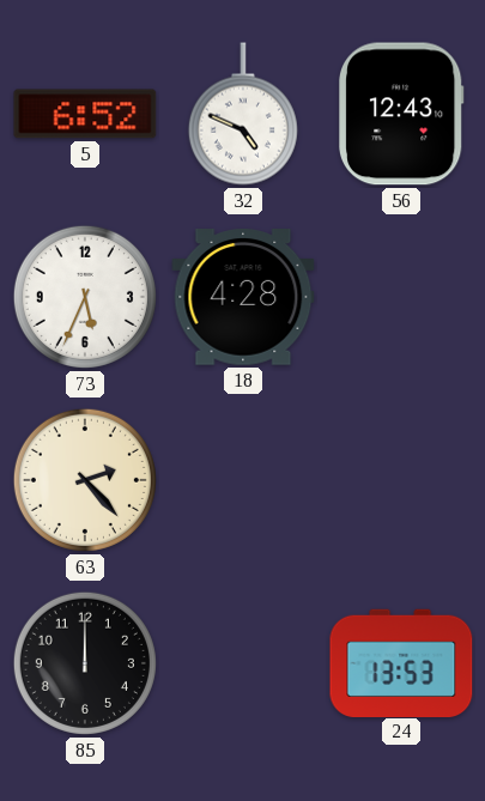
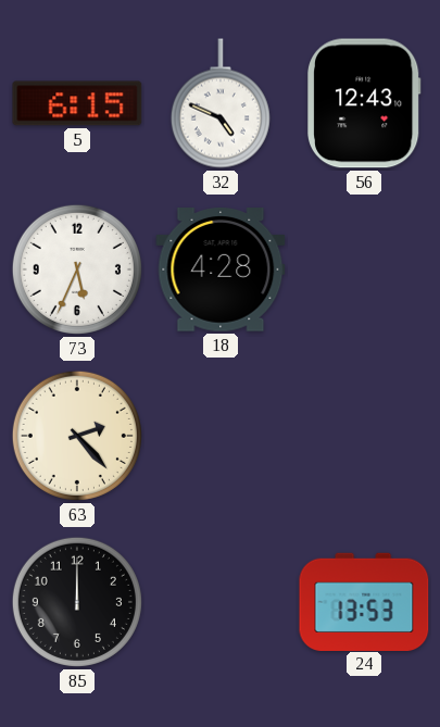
5: 6:52 -> 6:15 (77, 103)
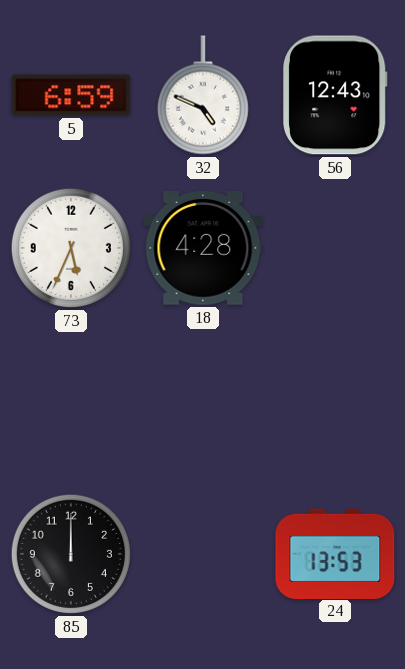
5: 6:15 -> 6:59 (71, 95)
63: 2:23 -> none (77, 436)
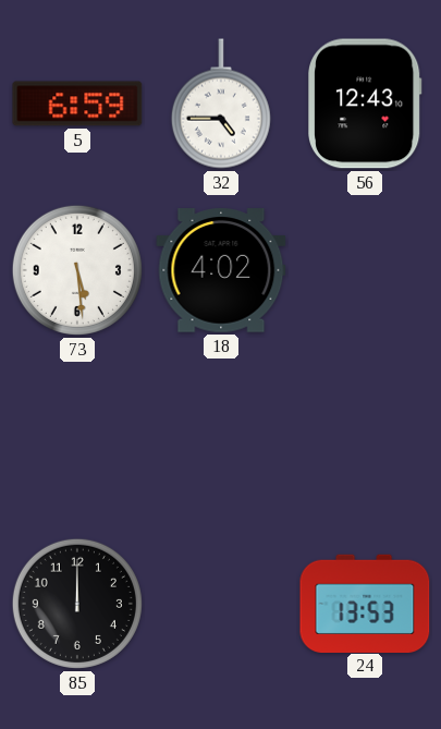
32: 4:49 -> 4:45 (221, 104)
73: 5:34 -> 5:29 (77, 270)
18: 4:28 -> 4:02 (221, 271)
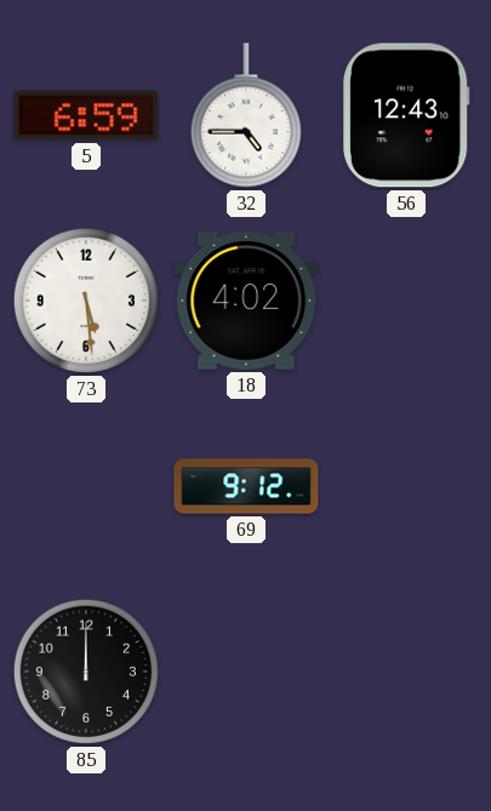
69: none -> 9:12 (246, 486)
24: 13:53 -> none (365, 603)
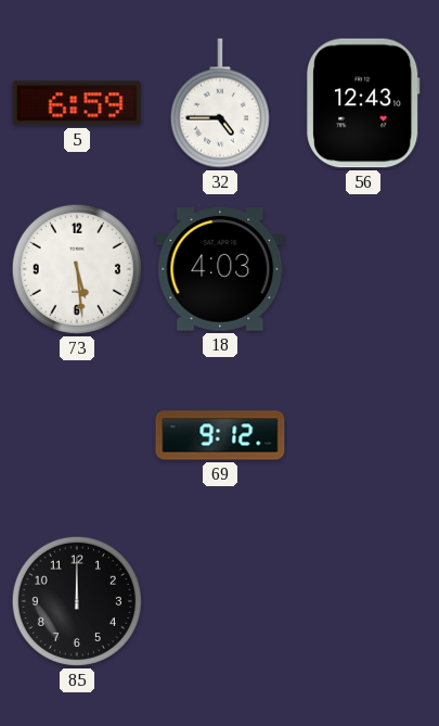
18: 4:02 -> 4:03 (220, 270)
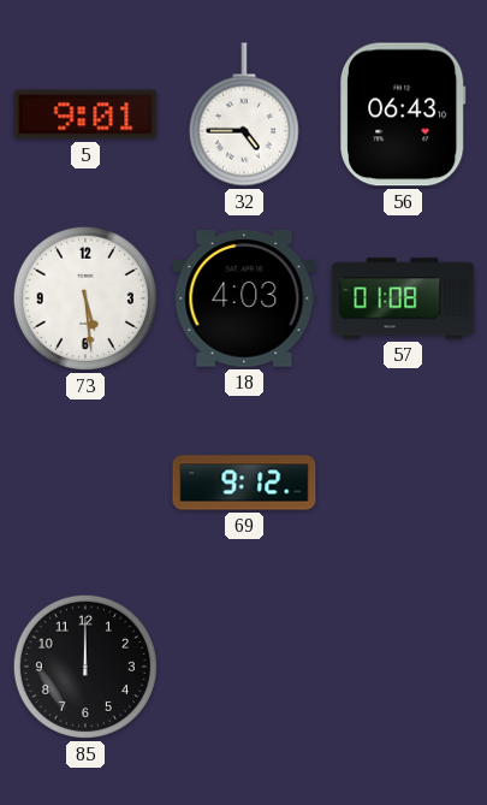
5: 6:59 -> 9:01 (85, 114)
56: 12:43 -> 06:43 (404, 114)
57: none -> 01:08 (403, 298)
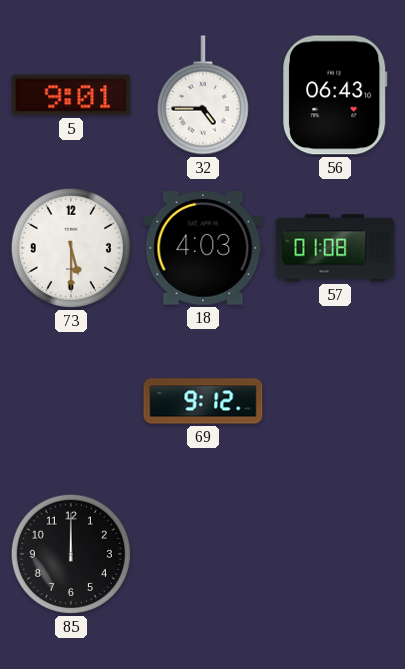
73: 5:29 -> 5:30 (71, 248)
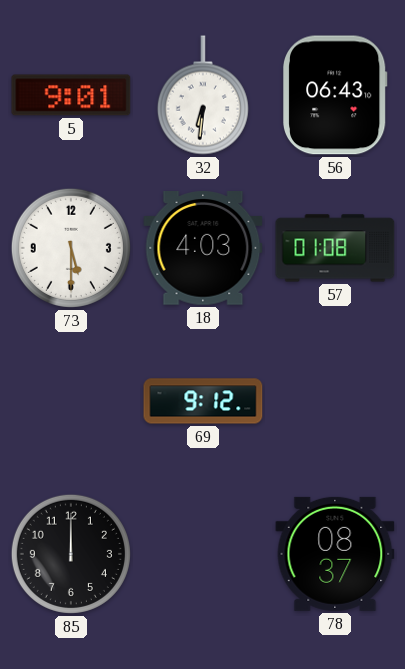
32: 4:45 -> 6:31 (203, 95)
78: none -> 08:37 (335, 554)
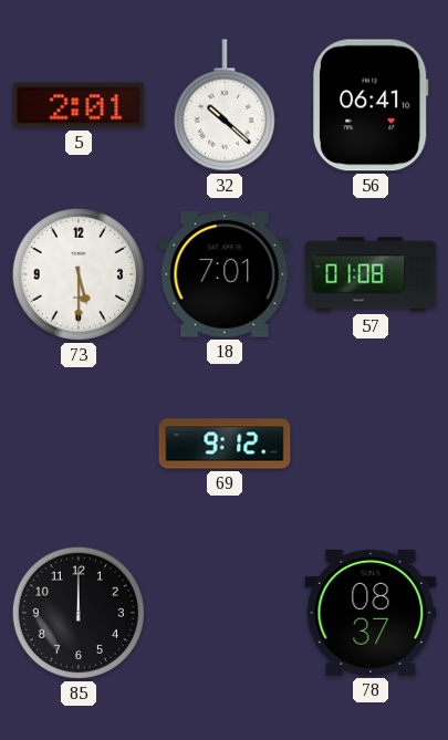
5: 9:01 -> 2:01 (79, 105)
32: 6:31 -> 10:22 (225, 105)
56: 06:43 -> 06:41 (372, 105)
18: 4:03 -> 7:01 (225, 275)
